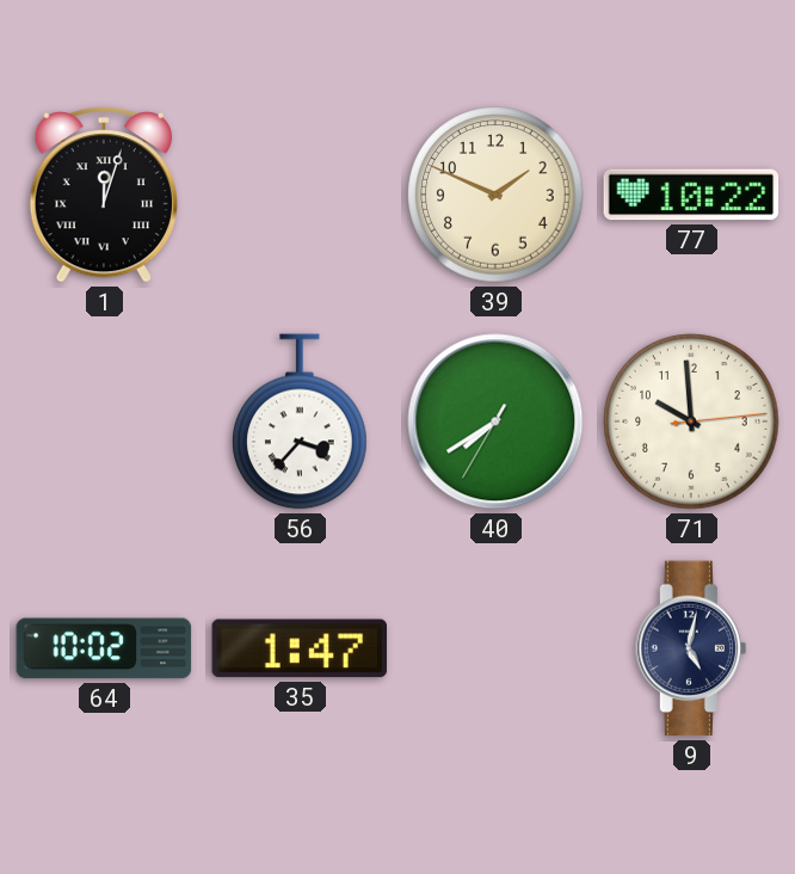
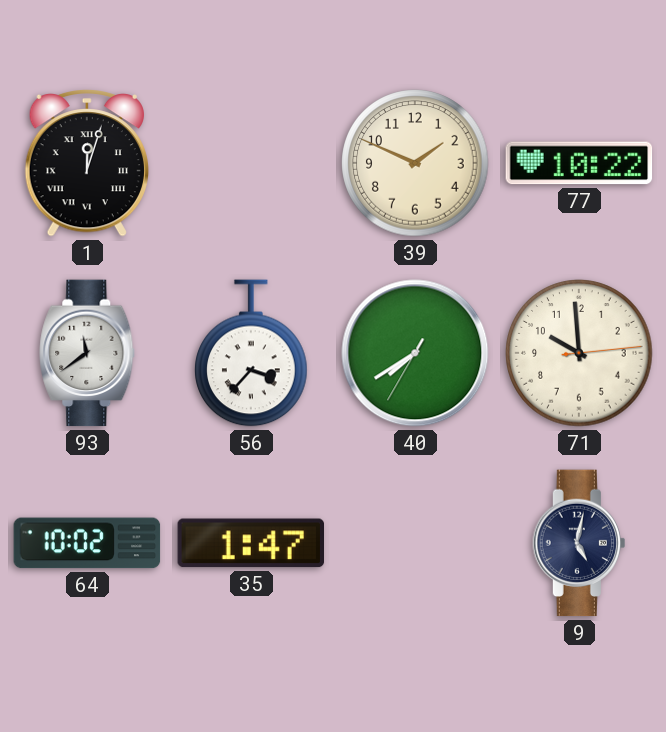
93: none -> 11:39 (87, 353)
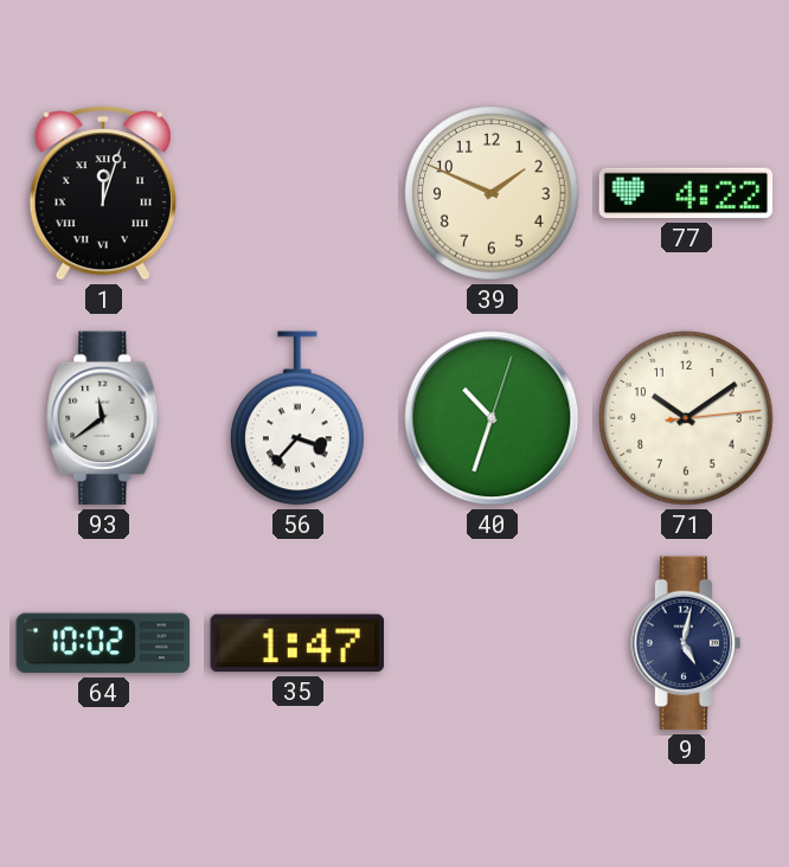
77: 10:22 -> 4:22 (686, 193)
40: 7:39 -> 10:33 (492, 418)
71: 9:59 -> 10:09 (686, 418)
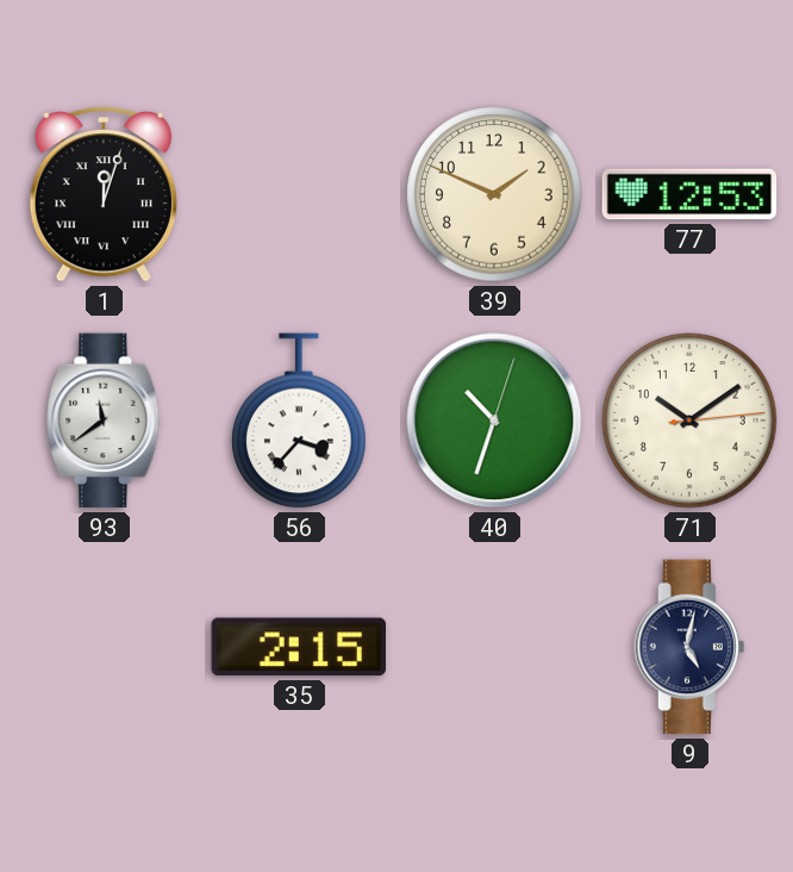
77: 4:22 -> 12:53 (689, 194)
64: 10:02 -> none (103, 643)
35: 1:47 -> 2:15 (299, 647)
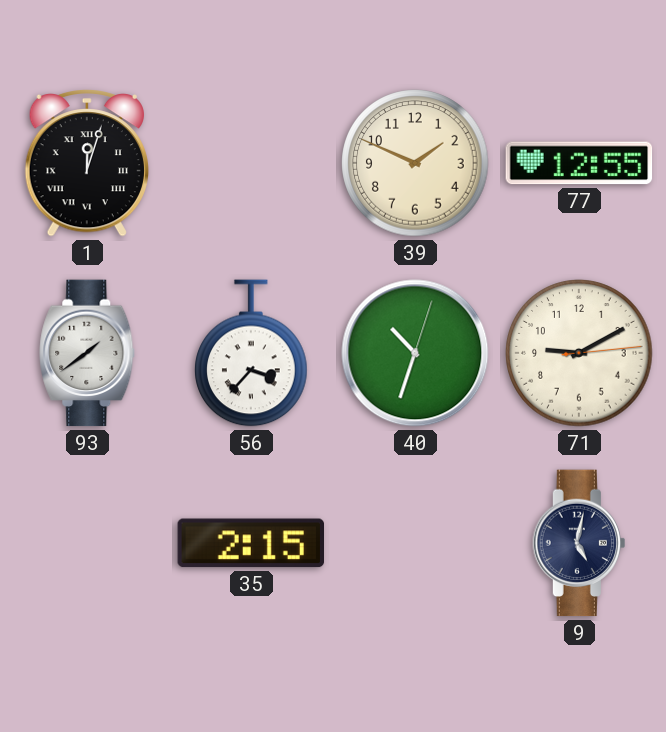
77: 12:53 -> 12:55 (579, 163)
93: 11:39 -> 1:39 (87, 353)
71: 10:09 -> 9:10 (579, 353)
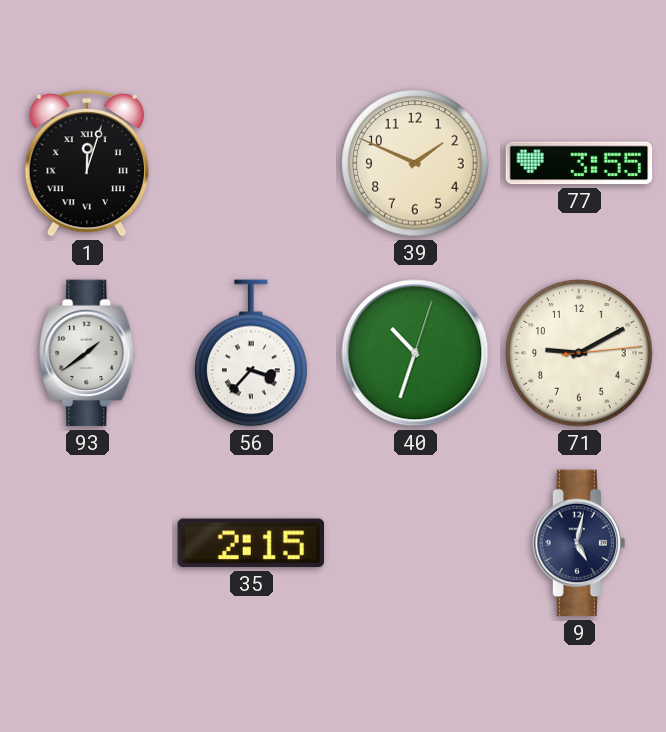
77: 12:55 -> 3:55 (579, 163)
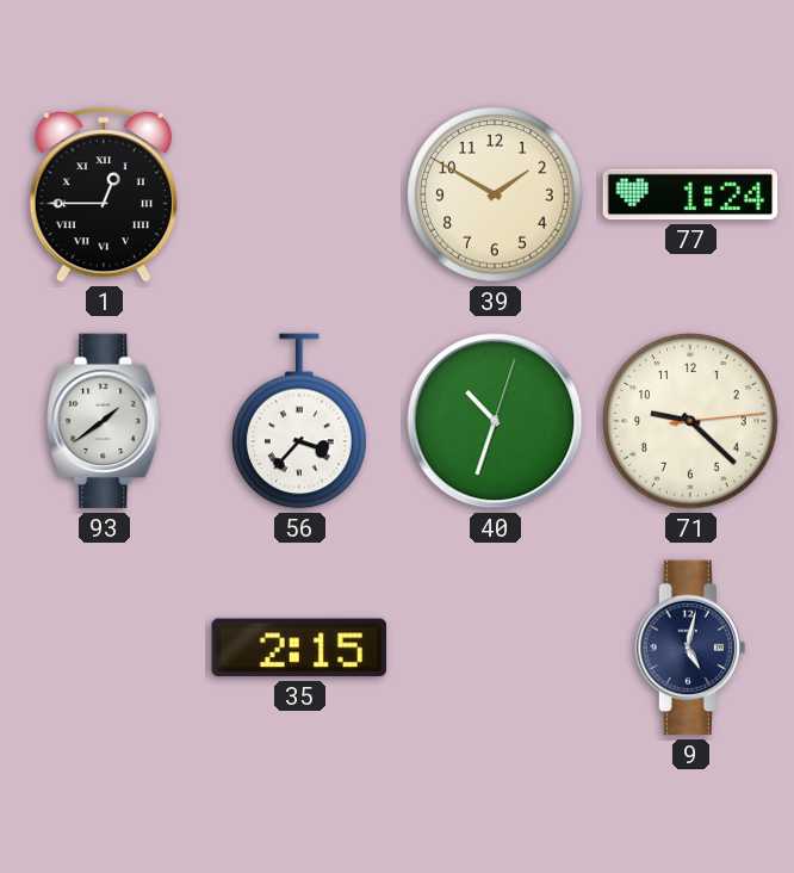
1: 12:03 -> 12:45 (104, 194)
39: 1:49 -> 1:50 (495, 194)
77: 3:55 -> 1:24 (690, 194)
71: 9:10 -> 9:22 (690, 421)
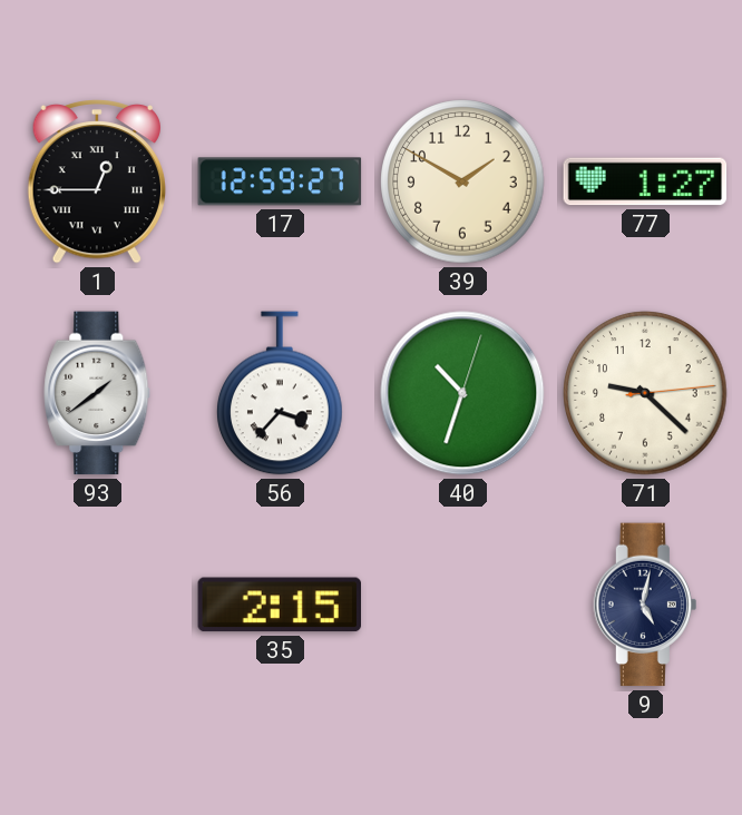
17: none -> 12:59 (280, 181)
77: 1:24 -> 1:27 (645, 181)
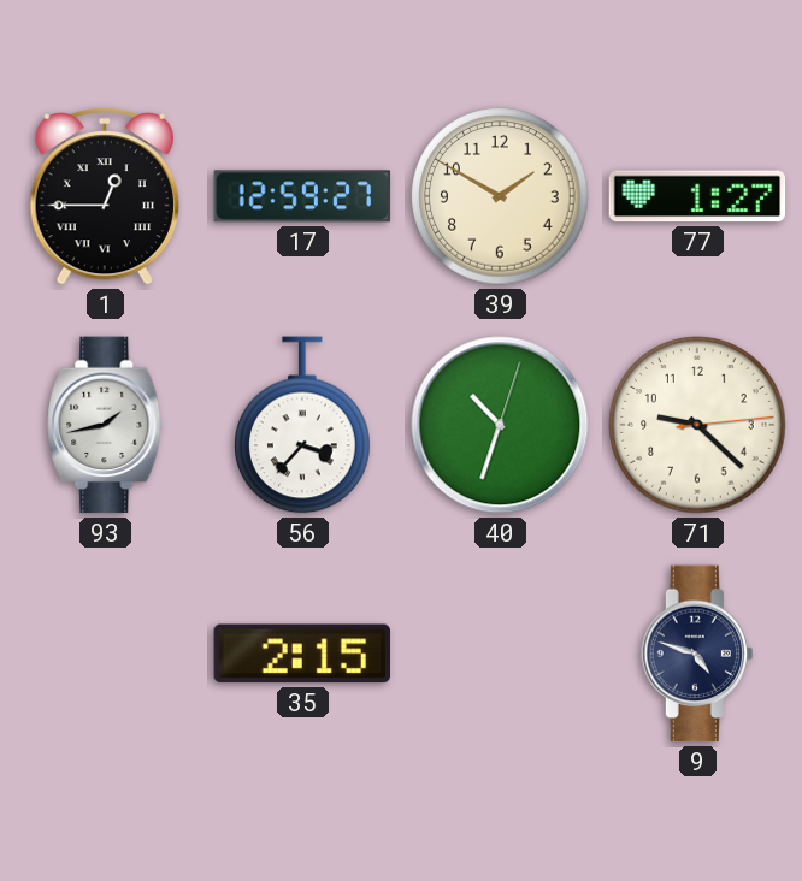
93: 1:39 -> 1:43 (105, 425)
9: 5:02 -> 4:48 (696, 654)
